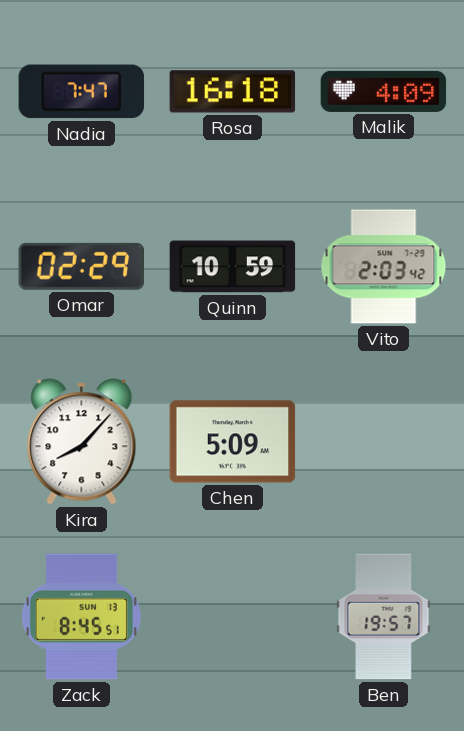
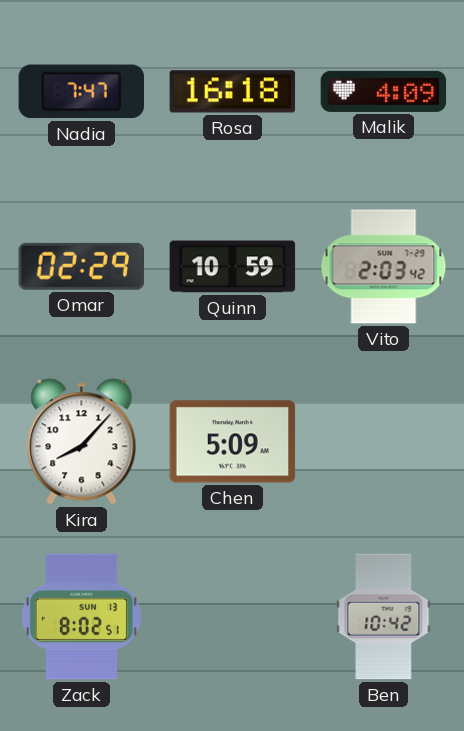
Zack: 8:45 -> 8:02 (81, 617)
Ben: 19:57 -> 10:42 (384, 617)
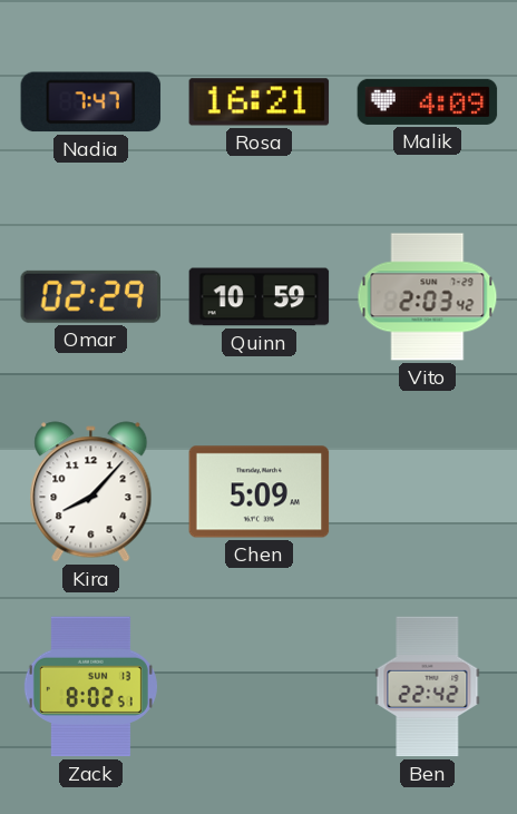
Rosa: 16:18 -> 16:21 (260, 102)
Ben: 10:42 -> 22:42 (428, 687)
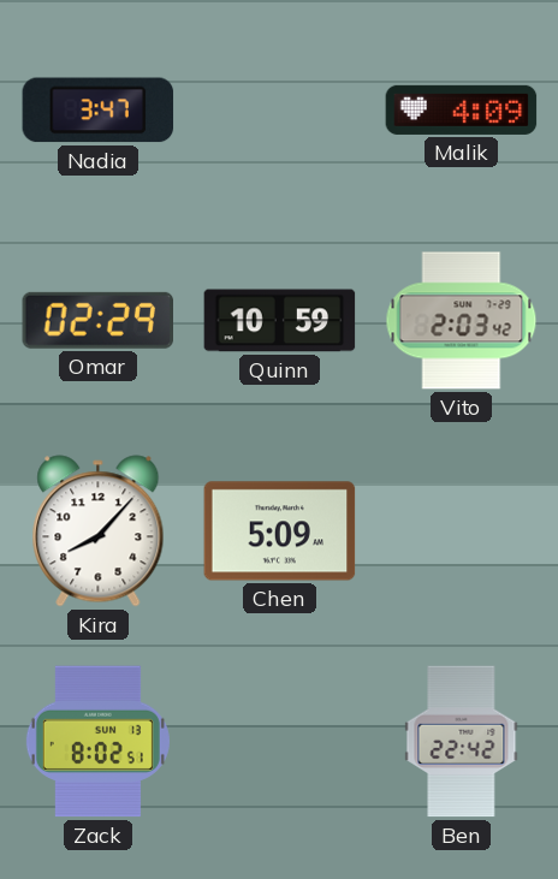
Nadia: 7:47 -> 3:47 (99, 111)
Rosa: 16:21 -> none (260, 102)
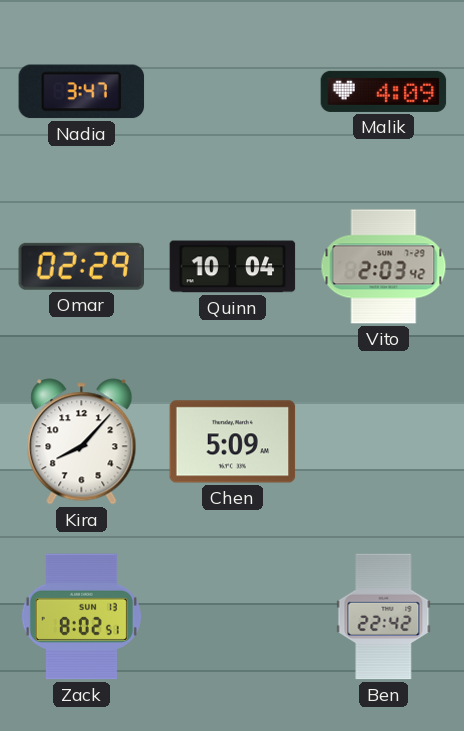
Quinn: 10:59 -> 10:04 (233, 267)
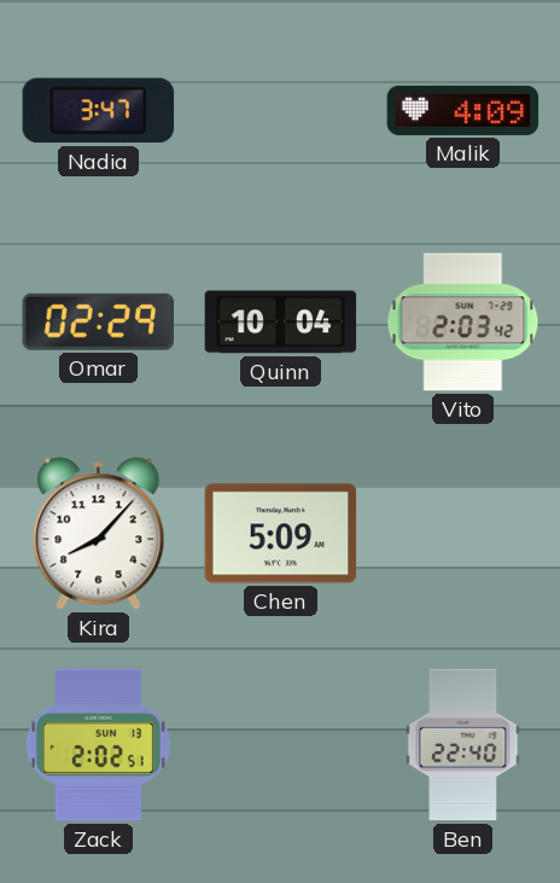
Zack: 8:02 -> 2:02 (98, 745)
Ben: 22:42 -> 22:40 (463, 745)
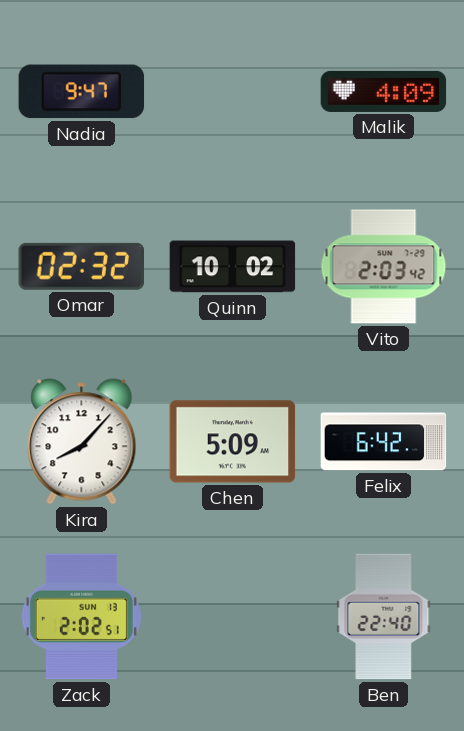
Nadia: 3:47 -> 9:47 (82, 92)
Omar: 02:29 -> 02:32 (81, 266)
Quinn: 10:04 -> 10:02 (233, 267)
Felix: none -> 6:42 (384, 442)
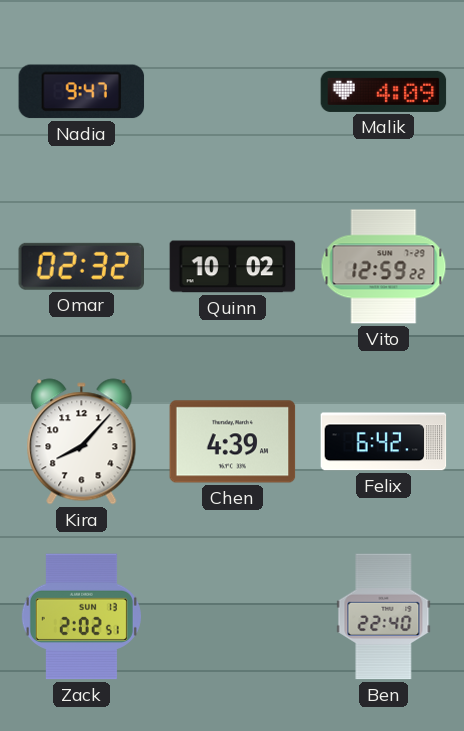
Vito: 2:03 -> 12:59 (384, 267)
Chen: 5:09 -> 4:39 (233, 442)
